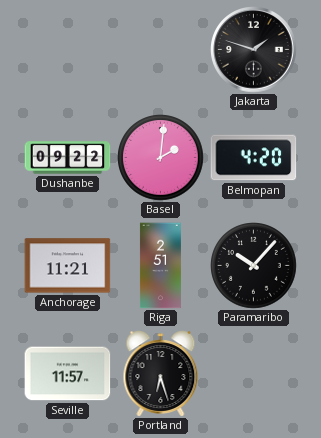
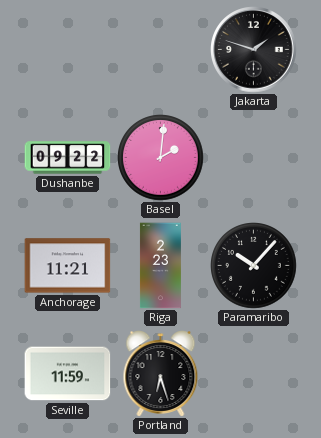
Belmopan: 4:20 -> none (254, 158)
Riga: 2:51 -> 2:23 (160, 266)
Seville: 11:57 -> 11:59 (68, 374)
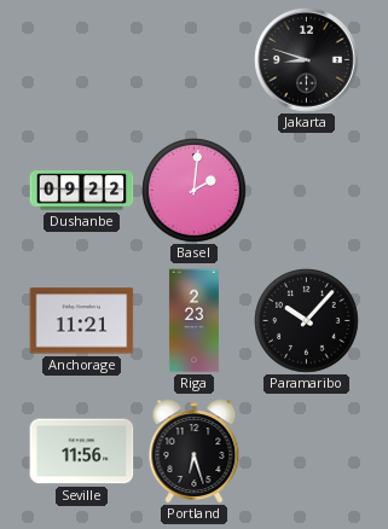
Jakarta: 1:48 -> 8:48 (307, 60)
Seville: 11:59 -> 11:56 (82, 452)
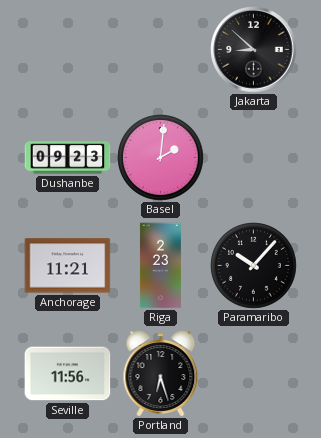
Jakarta: 8:48 -> 8:52 (254, 50)
Dushanbe: 09:22 -> 09:23 (68, 158)
